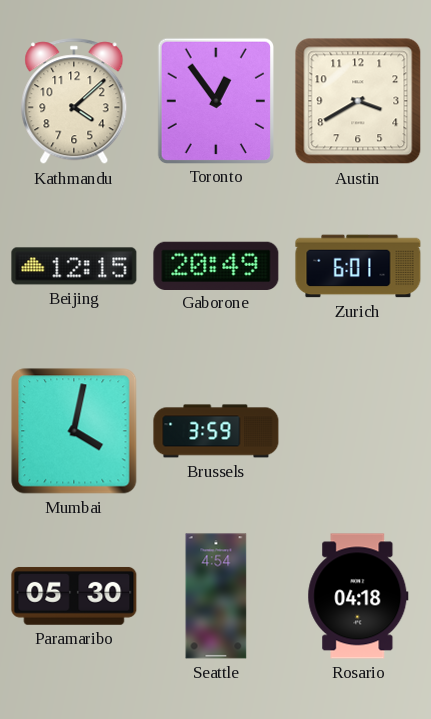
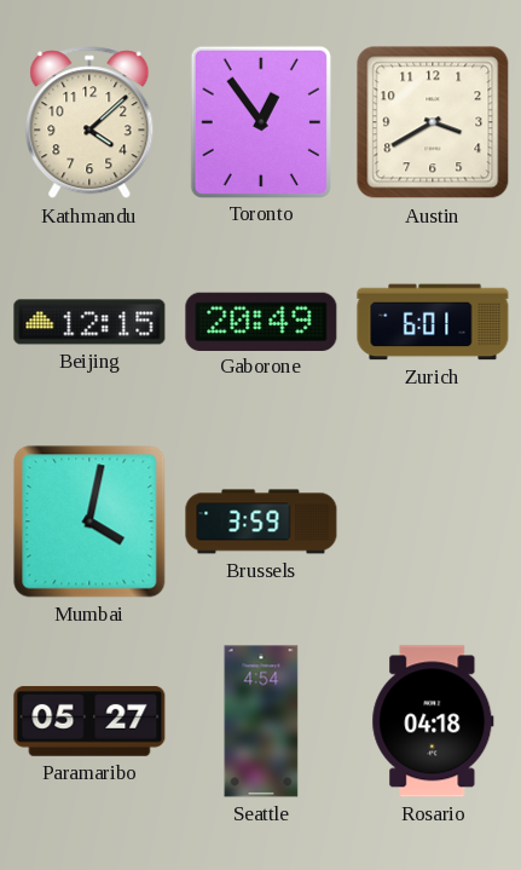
Paramaribo: 05:30 -> 05:27 (89, 721)
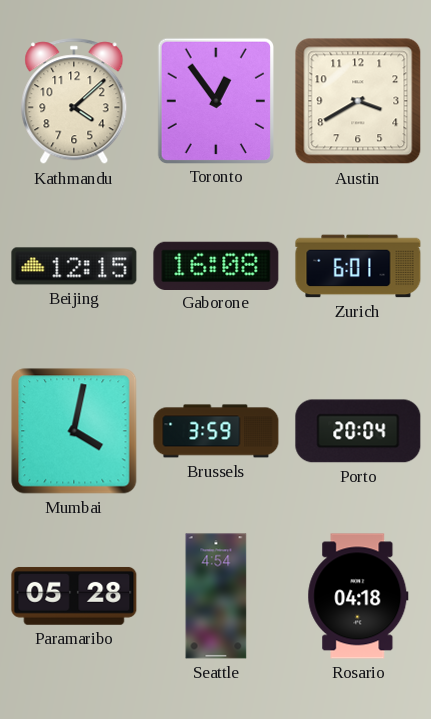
Gaborone: 20:49 -> 16:08 (216, 265)
Porto: none -> 20:04 (358, 431)
Paramaribo: 05:27 -> 05:28 (74, 596)
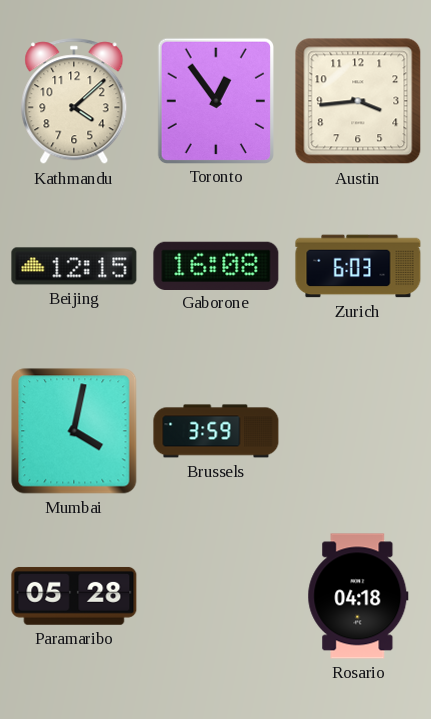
Austin: 3:40 -> 3:44 (358, 101)
Zurich: 6:01 -> 6:03 (358, 266)
Porto: 20:04 -> none (358, 431)
Seattle: 4:54 -> none (216, 596)
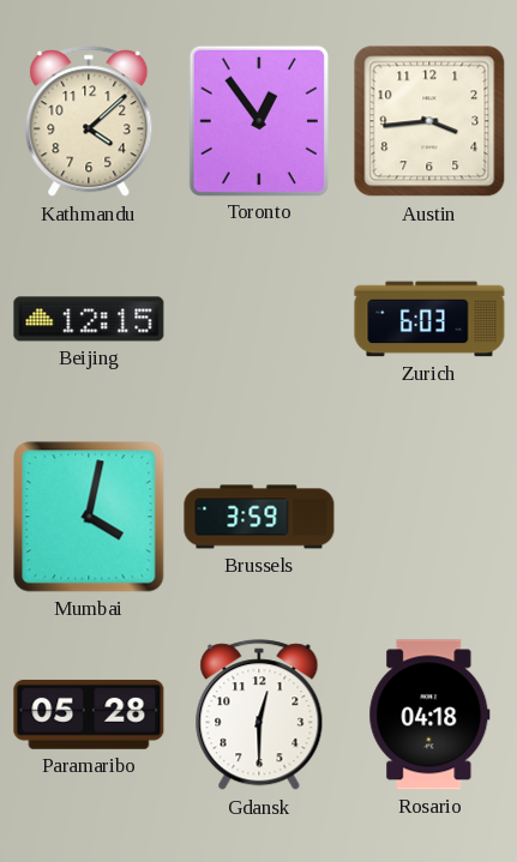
Gaborone: 16:08 -> none (216, 265)
Gdansk: none -> 12:30 (259, 716)
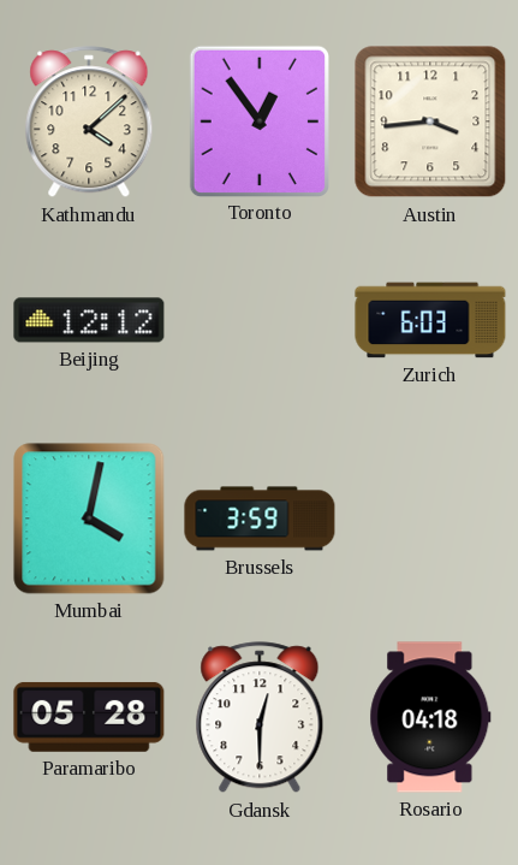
Beijing: 12:15 -> 12:12 (89, 320)
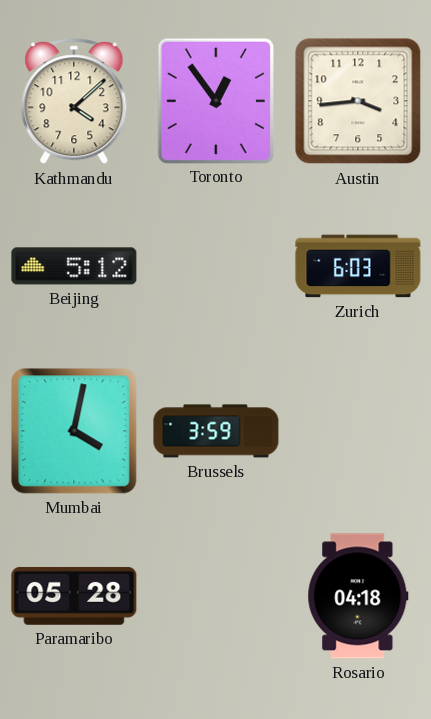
Beijing: 12:12 -> 5:12 (74, 266)
Gdansk: 12:30 -> none (260, 718)
